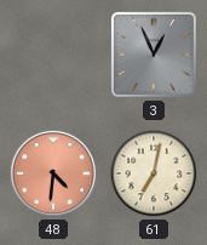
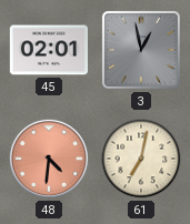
45: none -> 02:01 (48, 50)
3: 12:56 -> 12:58 (141, 50)
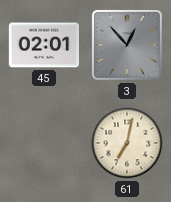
3: 12:58 -> 12:53 (127, 45)
48: 4:31 -> none (49, 159)
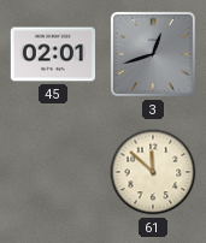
3: 12:53 -> 12:42 (153, 54)
61: 7:02 -> 11:52 (153, 172)
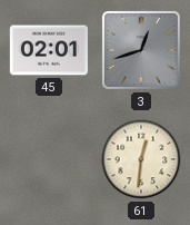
61: 11:52 -> 12:31 (141, 159)
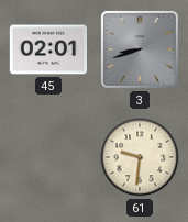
3: 12:42 -> 8:42 (140, 49)
61: 12:31 -> 9:31 (140, 157)
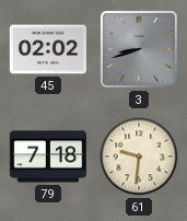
45: 02:01 -> 02:02 (47, 49)
79: none -> 7:18 (47, 156)
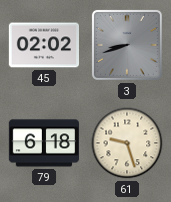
79: 7:18 -> 6:18 (43, 143)
61: 9:31 -> 9:27 (127, 143)
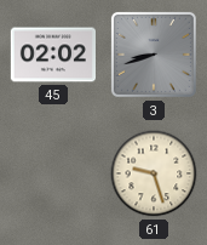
79: 6:18 -> none (43, 143)
